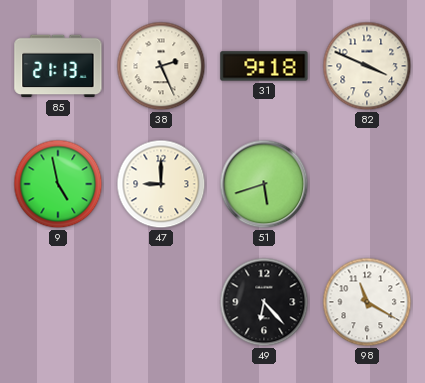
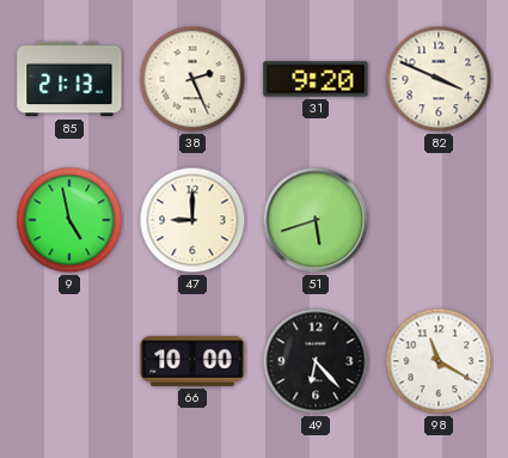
31: 9:18 -> 9:20 (316, 79)
66: none -> 10:00 (192, 361)
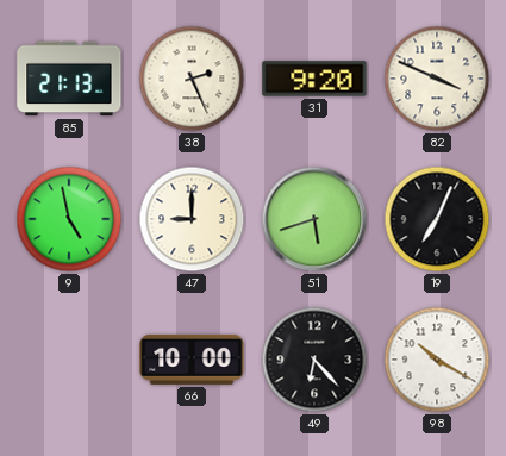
19: none -> 7:04 (437, 219)
98: 11:20 -> 10:20 (437, 360)
